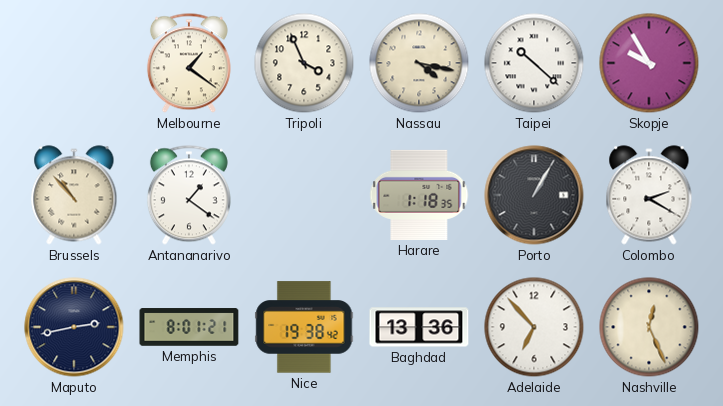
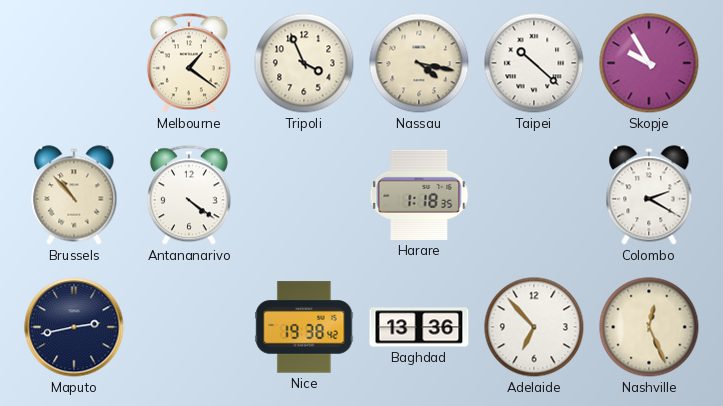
Antananarivo: 1:21 -> 4:21 (189, 195)
Porto: 1:05 -> none (534, 195)
Memphis: 8:01 -> none (189, 327)
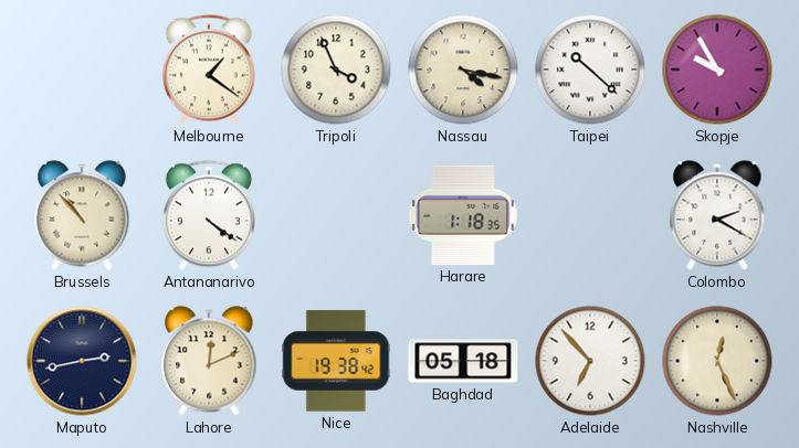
Lahore: none -> 12:11 (209, 361)
Baghdad: 13:36 -> 05:18 (463, 361)
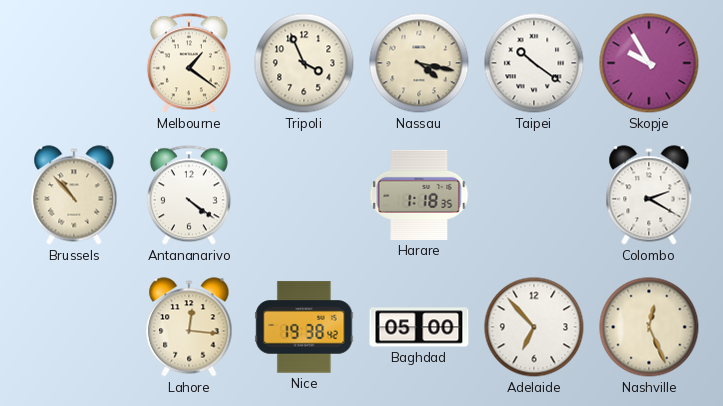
Taipei: 10:22 -> 10:21 (534, 63)
Maputo: 2:43 -> none (82, 361)
Lahore: 12:11 -> 12:16 (189, 327)
Baghdad: 05:18 -> 05:00 (419, 327)
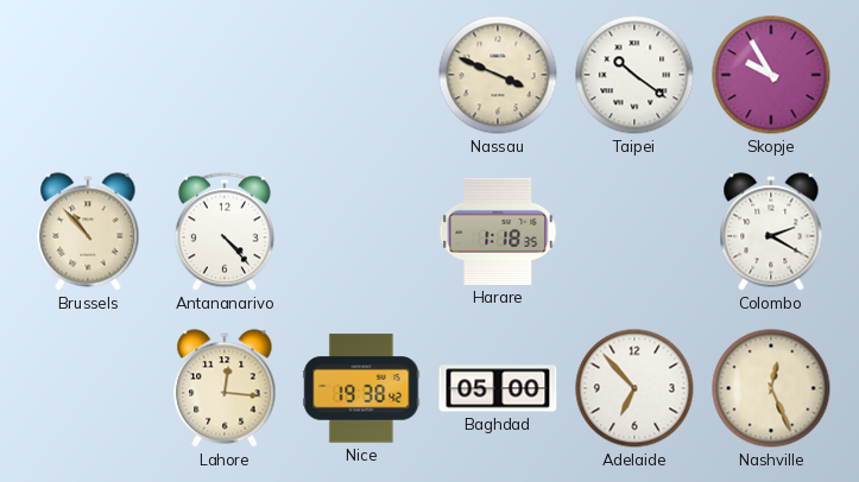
Melbourne: 1:21 -> none (189, 63)
Tripoli: 3:56 -> none (304, 63)
Nassau: 4:17 -> 3:49 (498, 75)
Antananarivo: 4:21 -> 4:23 (225, 232)
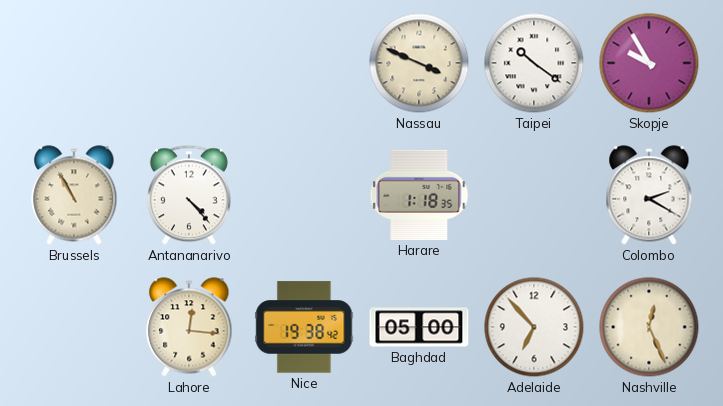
Brussels: 10:53 -> 10:55 (74, 195)
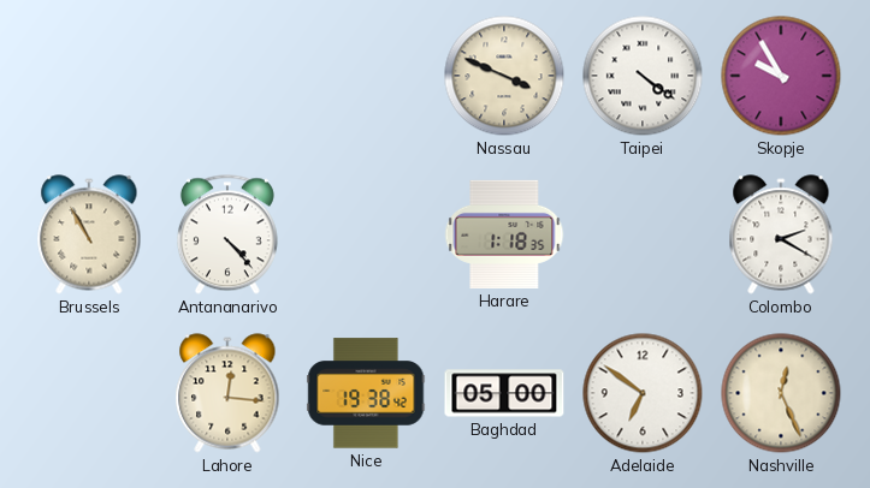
Taipei: 10:21 -> 4:21 (643, 76)
Adelaide: 6:53 -> 6:51 (643, 393)
